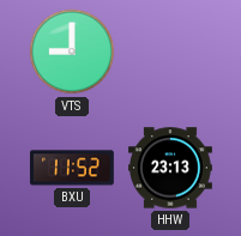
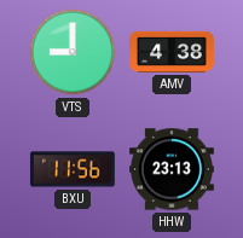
AMV: none -> 4:38 (173, 52)
BXU: 11:52 -> 11:56 (73, 169)
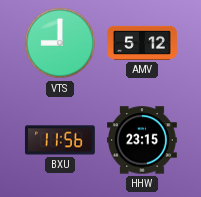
AMV: 4:38 -> 5:12 (143, 43)
HHW: 23:13 -> 23:15 (143, 140)
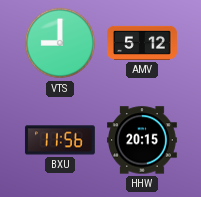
HHW: 23:15 -> 20:15 (143, 140)
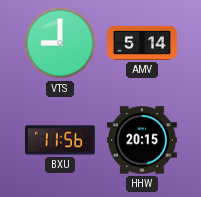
AMV: 5:12 -> 5:14 (143, 43)
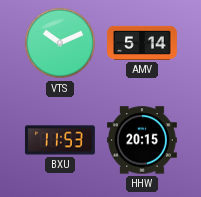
VTS: 9:00 -> 10:11 (60, 43)
BXU: 11:56 -> 11:53 (60, 140)
